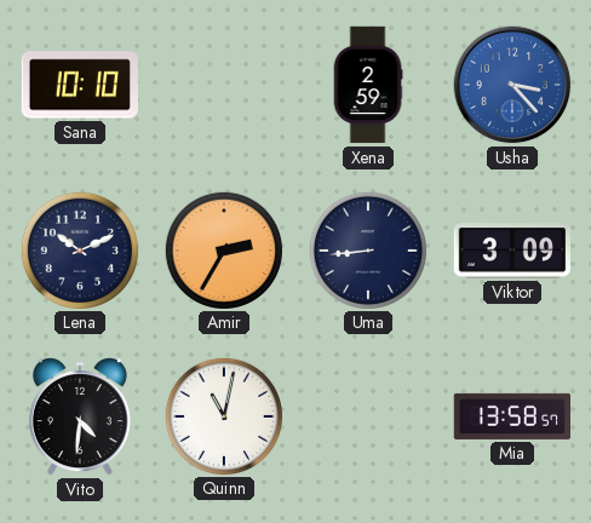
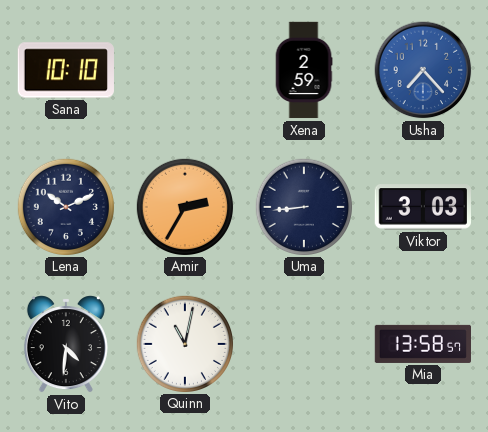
Usha: 3:23 -> 7:23 (423, 70)
Viktor: 3:09 -> 3:03 (422, 207)
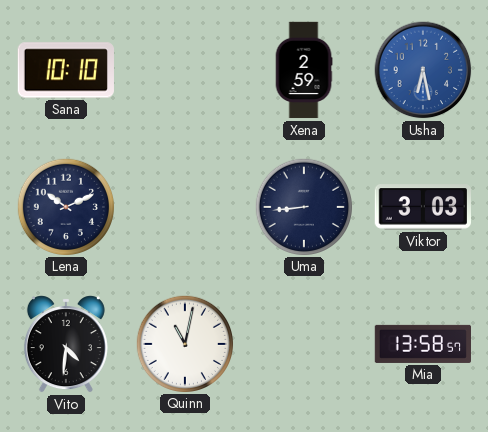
Usha: 7:23 -> 6:28 (423, 70)
Amir: 2:35 -> none (184, 206)
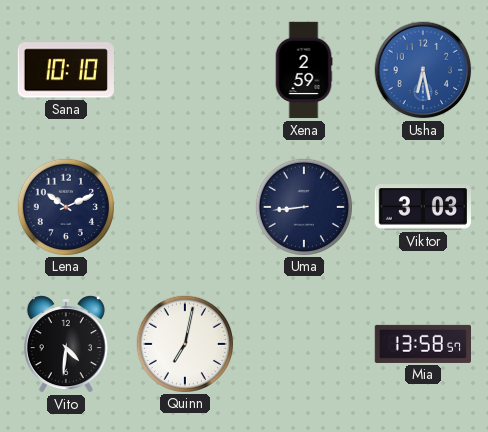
Quinn: 11:02 -> 7:02 (184, 343)
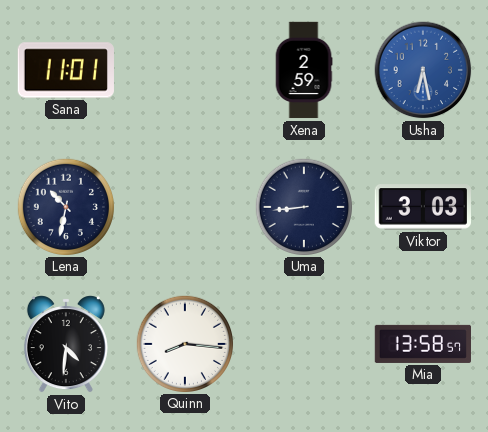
Sana: 10:10 -> 11:01 (66, 70)
Lena: 10:11 -> 10:32 (65, 206)
Quinn: 7:02 -> 8:16 (184, 343)
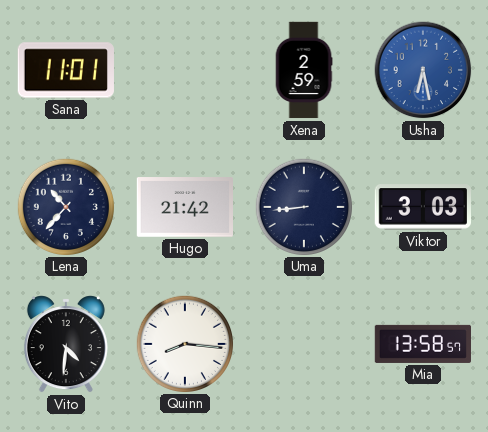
Lena: 10:32 -> 10:37 (65, 206)
Hugo: none -> 21:42 (184, 207)
